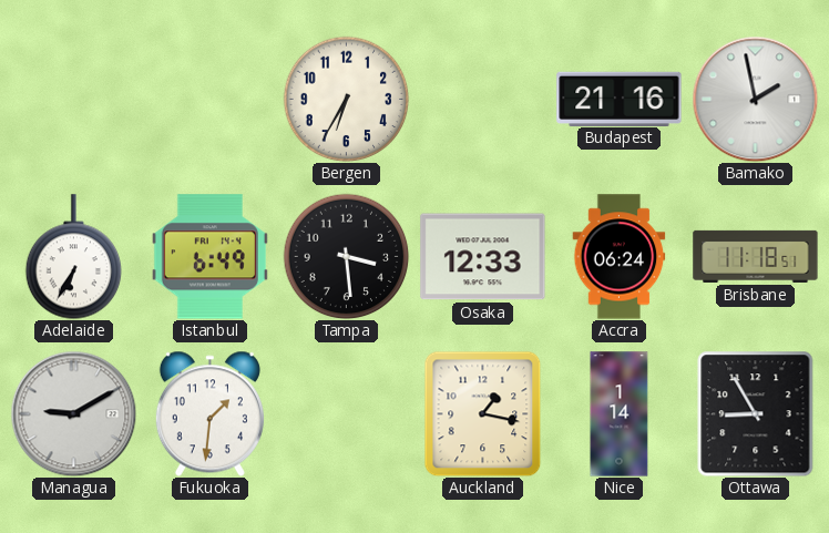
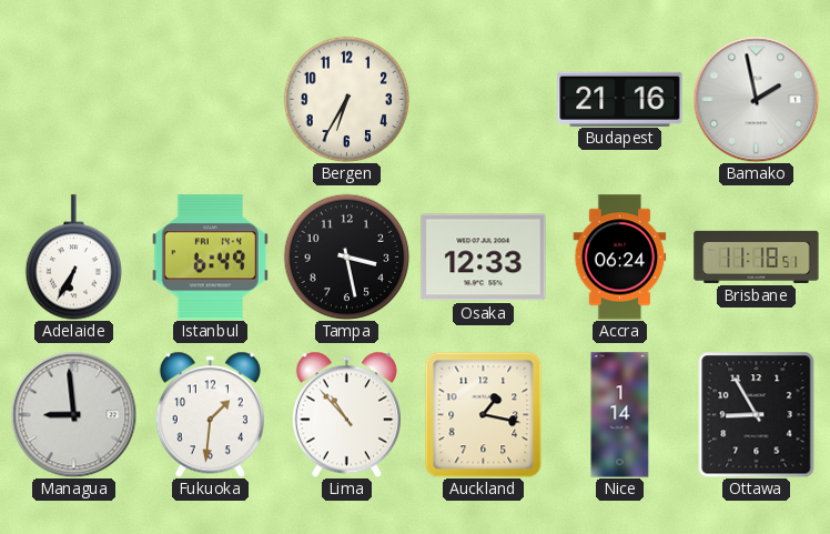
Tampa: 3:29 -> 3:28 (346, 256)
Managua: 9:10 -> 8:59 (73, 414)
Lima: none -> 10:53 (346, 414)
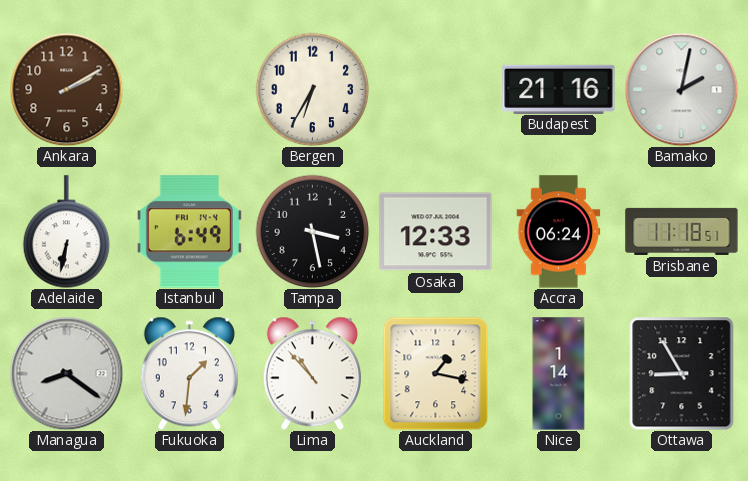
Ankara: none -> 2:10 (66, 89)
Bamako: 1:58 -> 2:02 (681, 89)
Adelaide: 6:35 -> 6:32 (66, 232)
Managua: 8:59 -> 8:21 (66, 373)
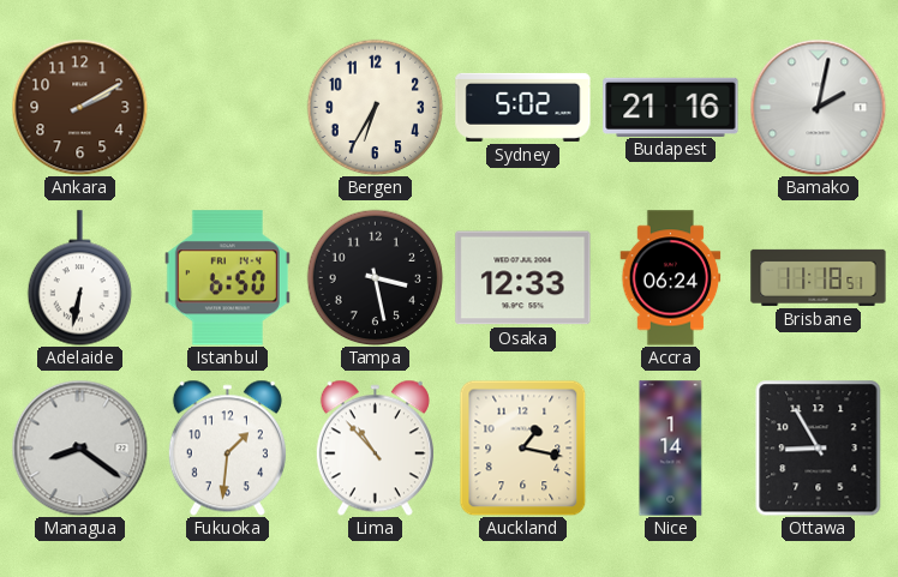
Sydney: none -> 5:02 (523, 107)
Istanbul: 6:49 -> 6:50 (227, 278)
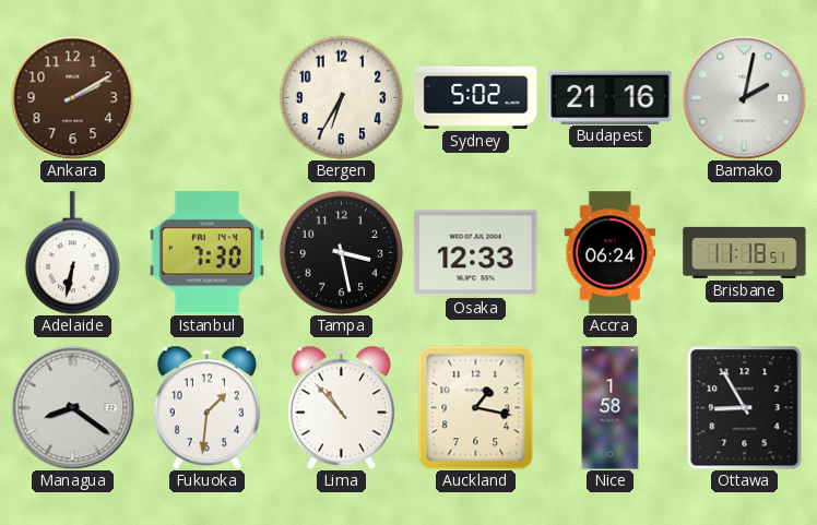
Istanbul: 6:50 -> 7:30 (206, 253)
Nice: 1:14 -> 1:58 (611, 408)
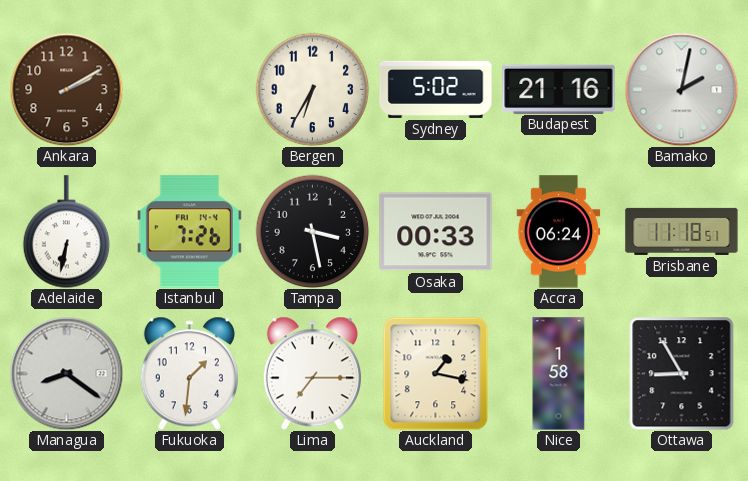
Istanbul: 7:30 -> 7:26 (189, 232)
Osaka: 12:33 -> 00:33 (436, 232)
Lima: 10:53 -> 7:15 (312, 373)
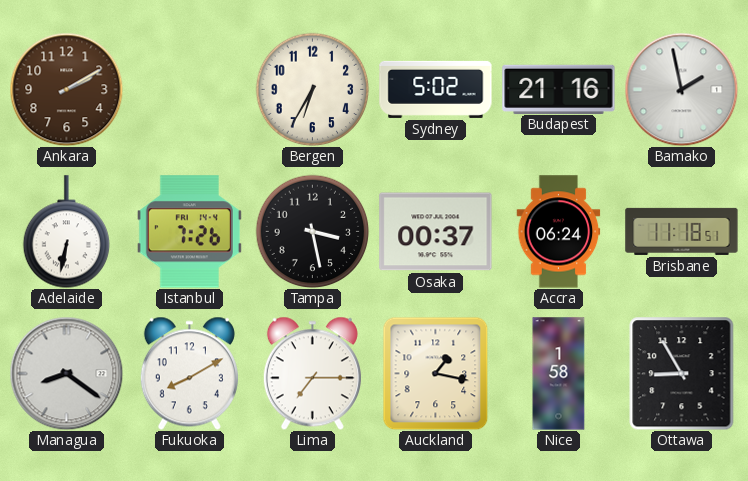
Bamako: 2:02 -> 1:58 (681, 89)
Osaka: 00:33 -> 00:37 (436, 232)
Fukuoka: 1:31 -> 8:10 (189, 373)
